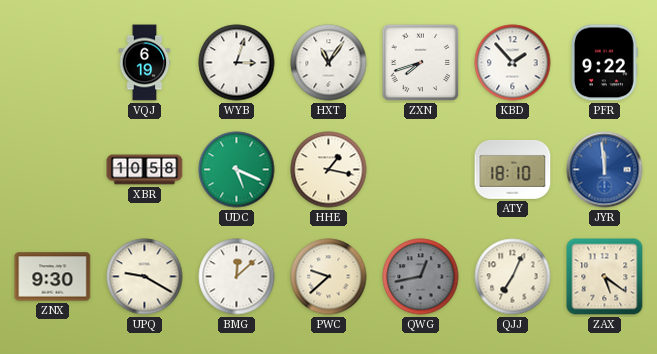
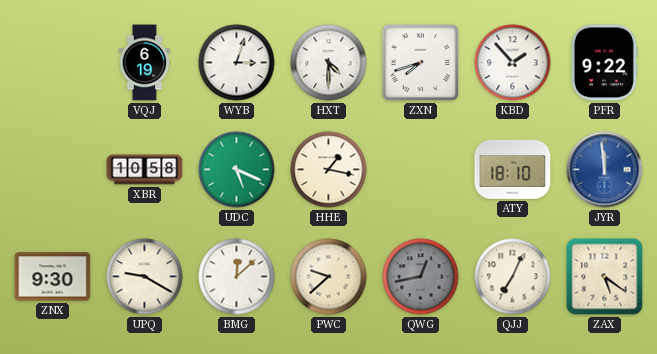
HXT: 11:06 -> 4:30 (329, 63)
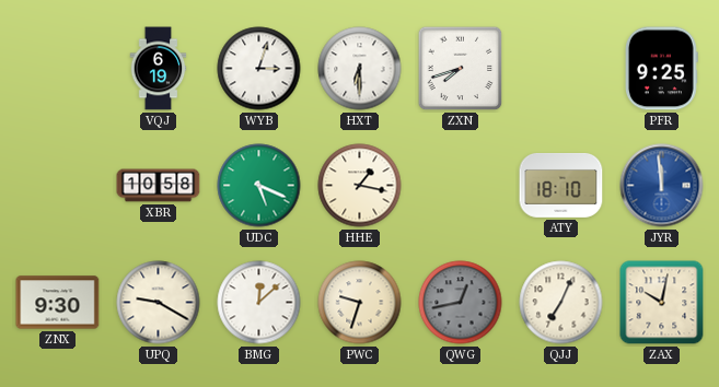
HXT: 4:30 -> 6:30 (360, 69)
KBD: 1:53 -> none (513, 63)
PFR: 9:22 -> 9:25 (662, 69)
PWC: 9:38 -> 9:33 (360, 303)
ZAX: 5:21 -> 10:02 (662, 303)
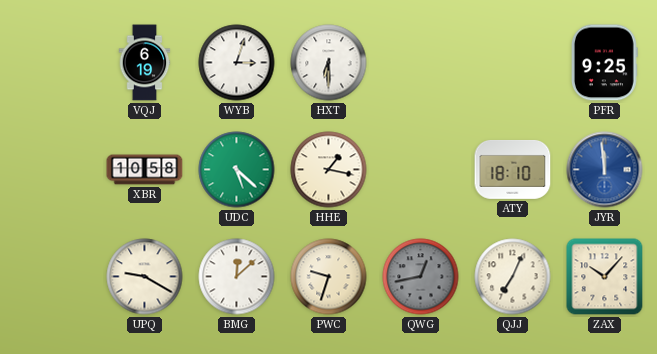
ZXN: 7:42 -> none (461, 69)
UDC: 5:19 -> 5:22 (237, 170)
ZNX: 9:30 -> none (58, 303)
ZAX: 10:02 -> 10:07 (605, 277)
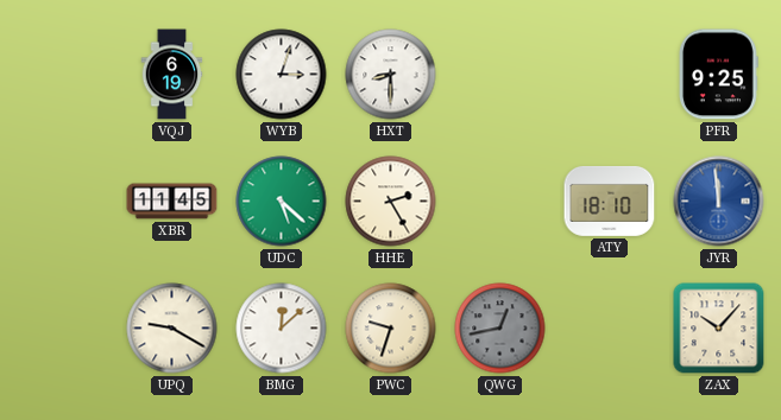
HXT: 6:30 -> 8:30 (391, 75)
XBR: 10:58 -> 11:45 (172, 202)
HHE: 1:17 -> 2:25 (391, 202)
QJJ: 7:04 -> none (513, 277)
